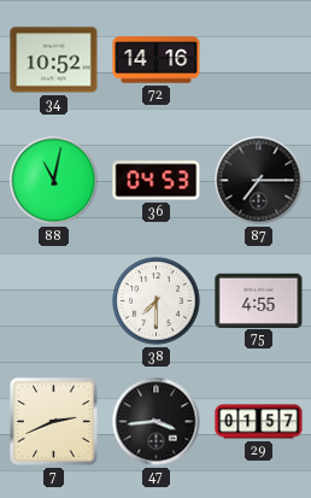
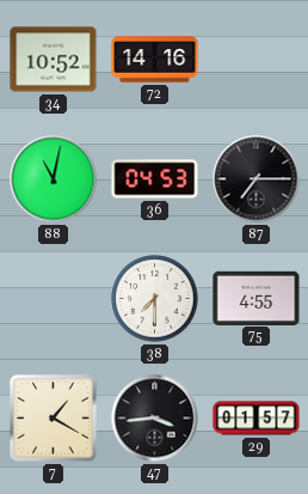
7: 2:41 -> 1:20 (54, 419)
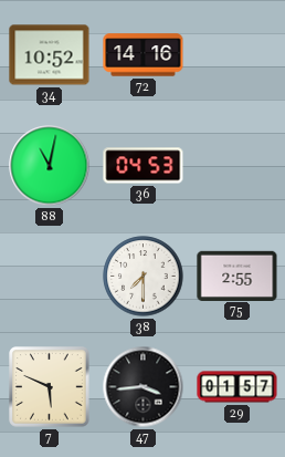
87: 7:15 -> none (257, 179)
75: 4:55 -> 2:55 (237, 276)
7: 1:20 -> 5:49 (50, 387)
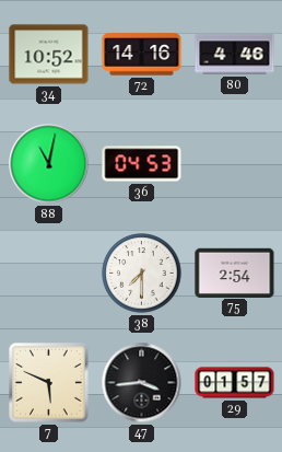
80: none -> 4:46 (235, 55)
75: 2:55 -> 2:54 (235, 273)
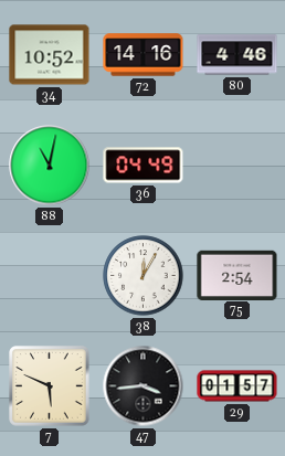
36: 04:53 -> 04:49 (144, 166)
38: 7:30 -> 12:05 (144, 276)
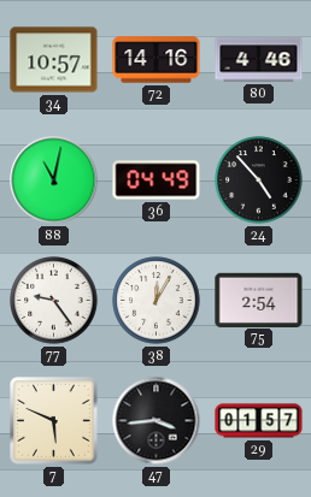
34: 10:52 -> 10:57 (54, 60)
24: none -> 4:53 (259, 181)
77: none -> 9:24 (54, 301)
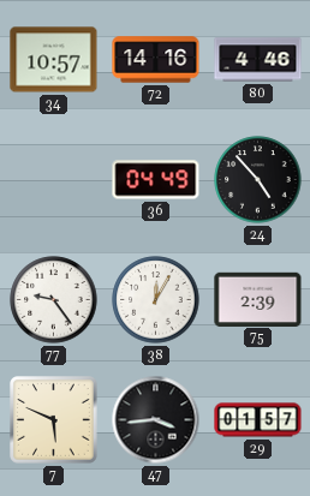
88: 11:02 -> none (54, 181)
75: 2:54 -> 2:39 (258, 299)
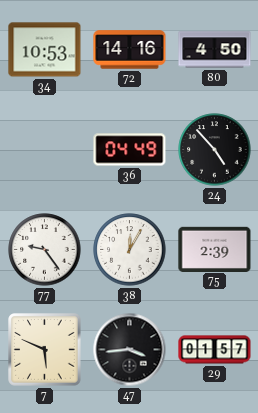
34: 10:57 -> 10:53 (45, 50)
80: 4:46 -> 4:50 (215, 50)
